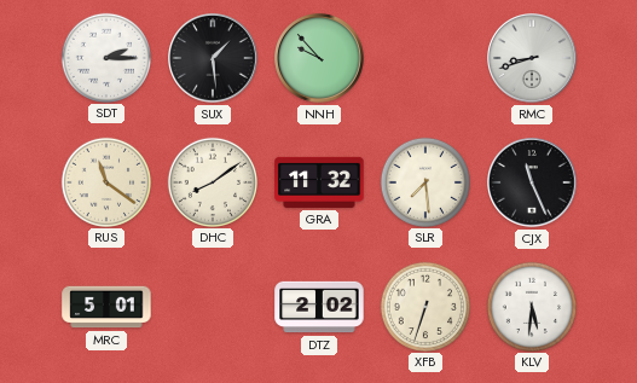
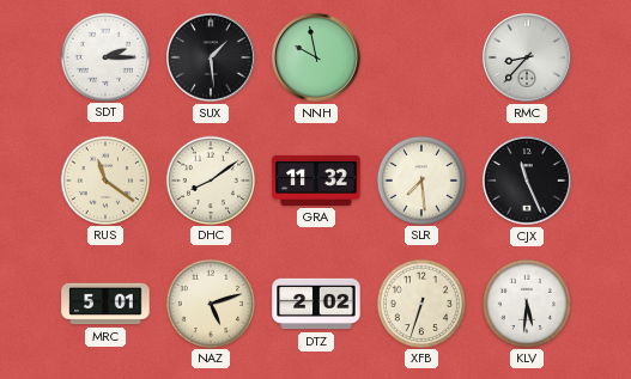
NNH: 9:53 -> 9:58 (317, 57)
RMC: 8:42 -> 8:37 (528, 57)
NAZ: none -> 5:12 (210, 302)
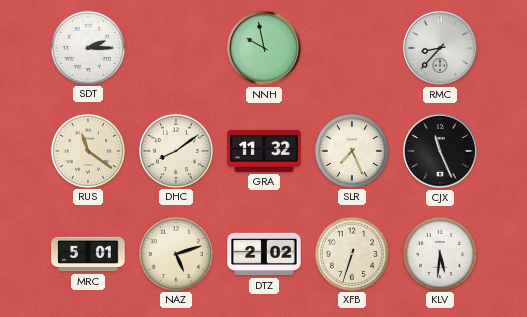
SUX: 1:29 -> none (212, 57)
SLR: 7:29 -> 7:26 (351, 150)
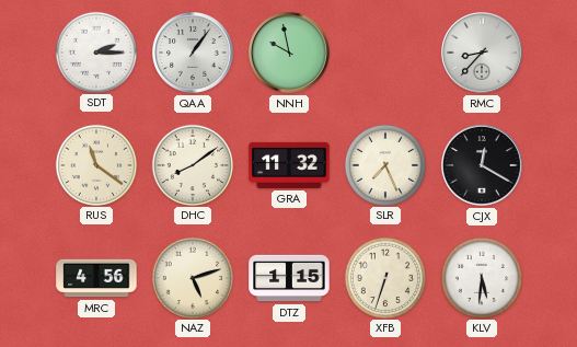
QAA: none -> 1:06 (194, 53)
CJX: 11:26 -> 12:20 (483, 165)
MRC: 5:01 -> 4:56 (96, 278)
DTZ: 2:02 -> 1:15 (289, 278)
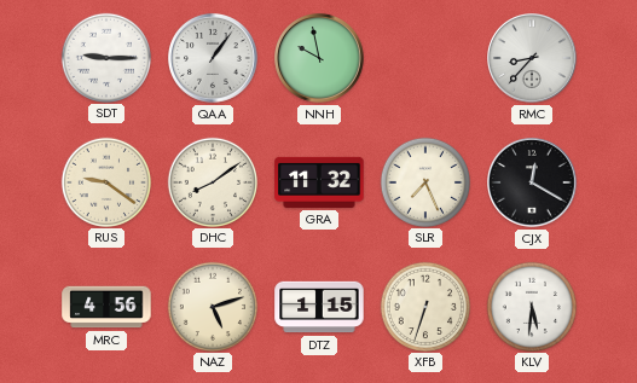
SDT: 2:15 -> 9:15 (105, 57)
RUS: 11:21 -> 9:21 (105, 181)
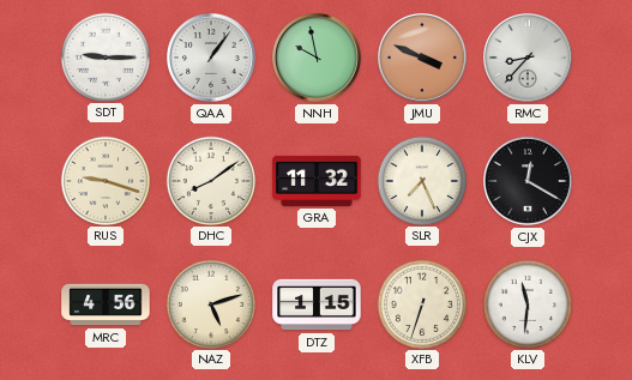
JMU: none -> 3:49 (423, 58)
RUS: 9:21 -> 9:18 (104, 180)
KLV: 5:31 -> 11:31 (526, 303)
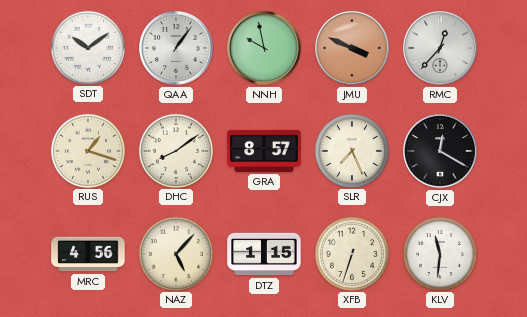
SDT: 9:15 -> 10:09 (87, 47)
RMC: 8:37 -> 12:37 (441, 48)
RUS: 9:18 -> 1:18 (87, 150)
GRA: 11:32 -> 8:57 (264, 151)
NAZ: 5:12 -> 5:07 (175, 253)
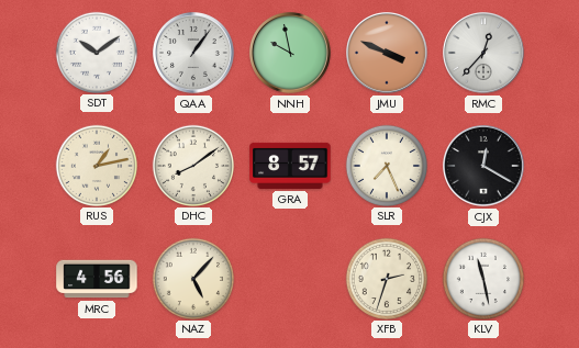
RUS: 1:18 -> 1:13 (96, 165)
DTZ: 1:15 -> none (264, 254)
XFB: 6:33 -> 2:33 (386, 278)
KLV: 11:31 -> 11:28 (482, 278)
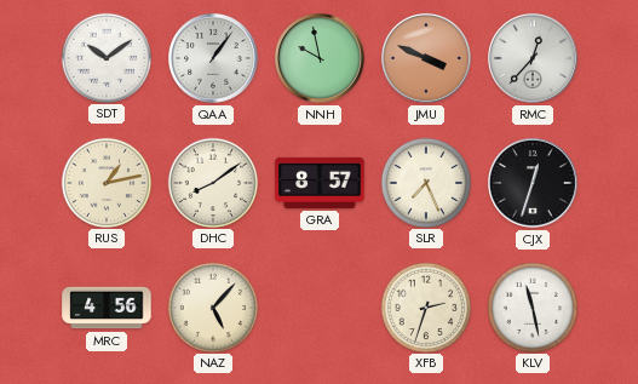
CJX: 12:20 -> 12:33 (534, 183)
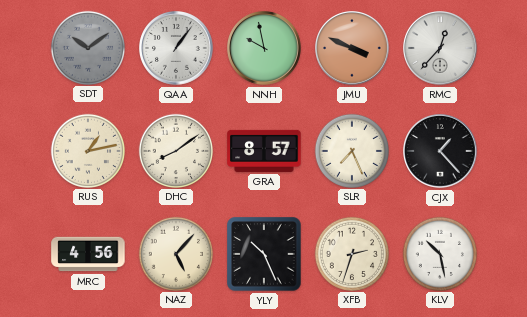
SDT dial: white -> grey (87, 47)
CJX: 12:33 -> 1:23 (441, 151)
YLY: none -> 10:26 (264, 254)
KLV: 11:28 -> 10:28 (439, 253)
